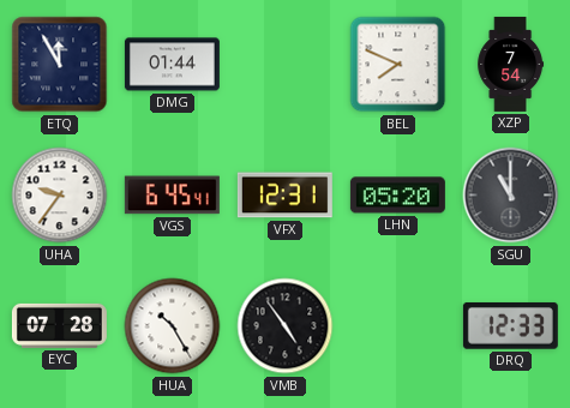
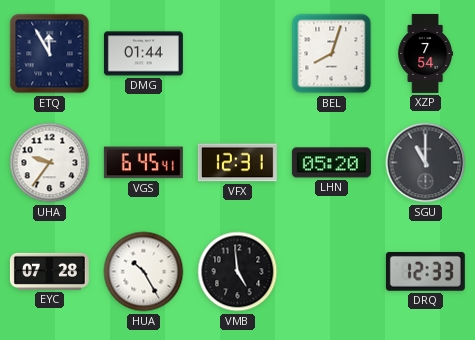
BEL: 7:49 -> 8:03 (332, 54)
VMB: 4:54 -> 4:59 (238, 272)
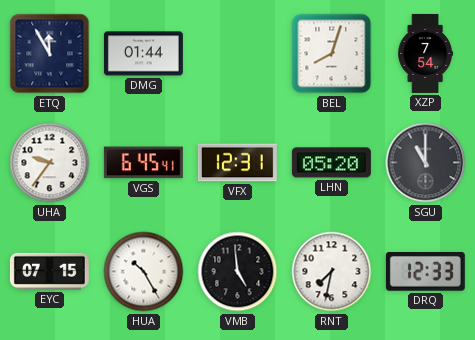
EYC: 07:28 -> 07:15 (49, 271)
RNT: none -> 7:32 (332, 272)
